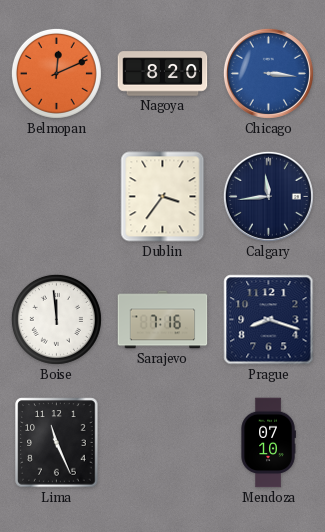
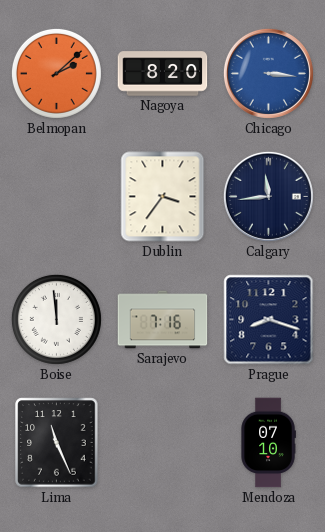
Belmopan: 12:11 -> 2:08 (56, 73)
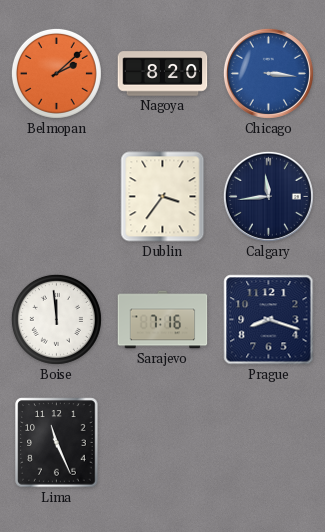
Mendoza: 07:10 -> none (268, 443)
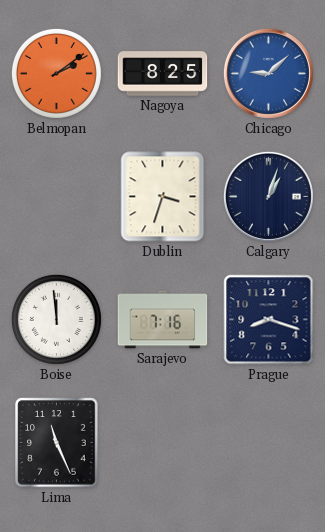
Belmopan: 2:08 -> 2:09 (56, 73)
Nagoya: 8:20 -> 8:25 (163, 74)
Chicago: 3:16 -> 9:08 (268, 73)
Dublin: 3:36 -> 3:33 (163, 197)
Calgary: 11:44 -> 1:03 (268, 196)
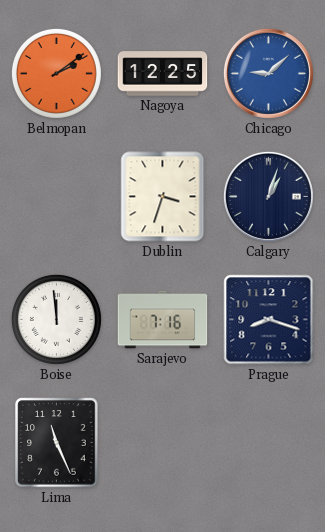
Nagoya: 8:25 -> 12:25 (163, 74)
